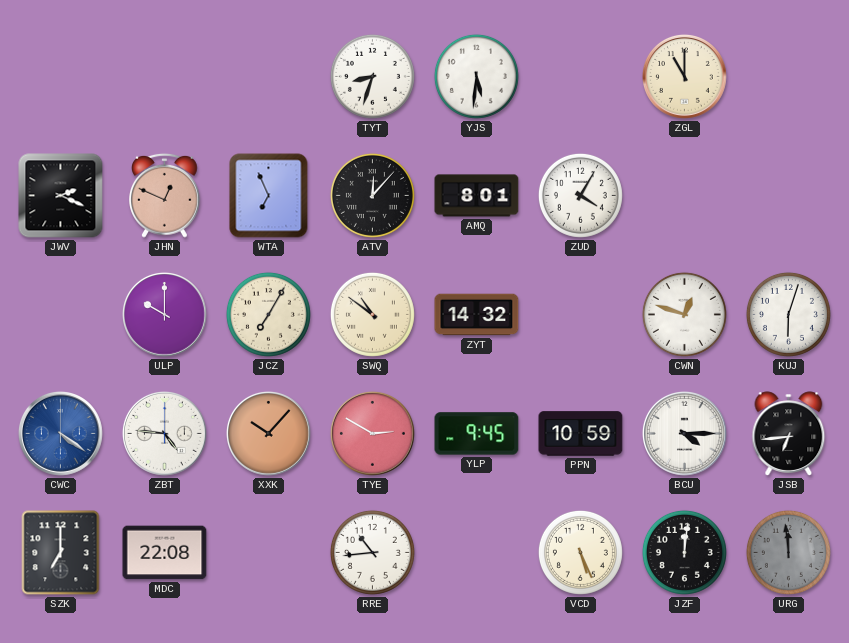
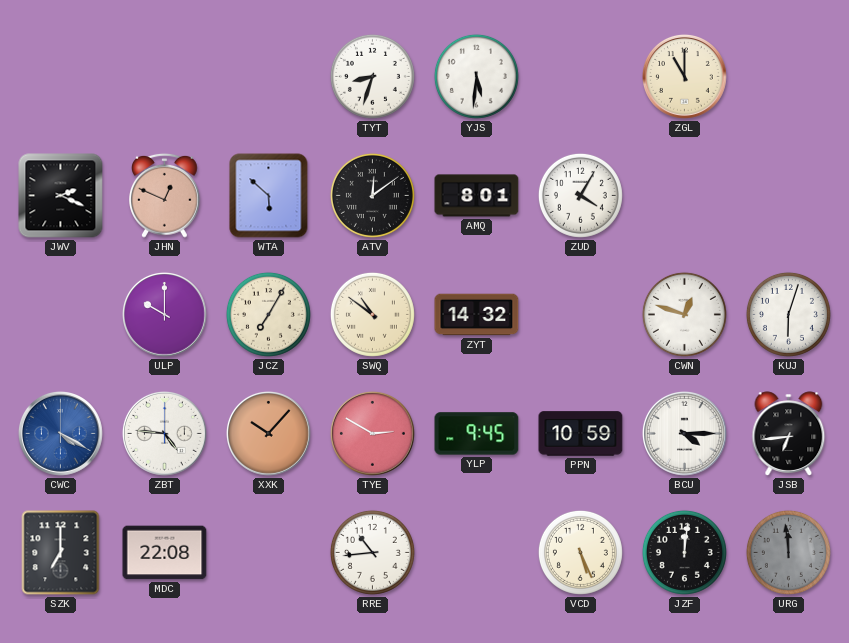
WTA: 6:56 -> 5:52 (269, 196)
ATV: 12:07 -> 12:09 (372, 195)
CWC: 4:21 -> 4:20 (61, 434)
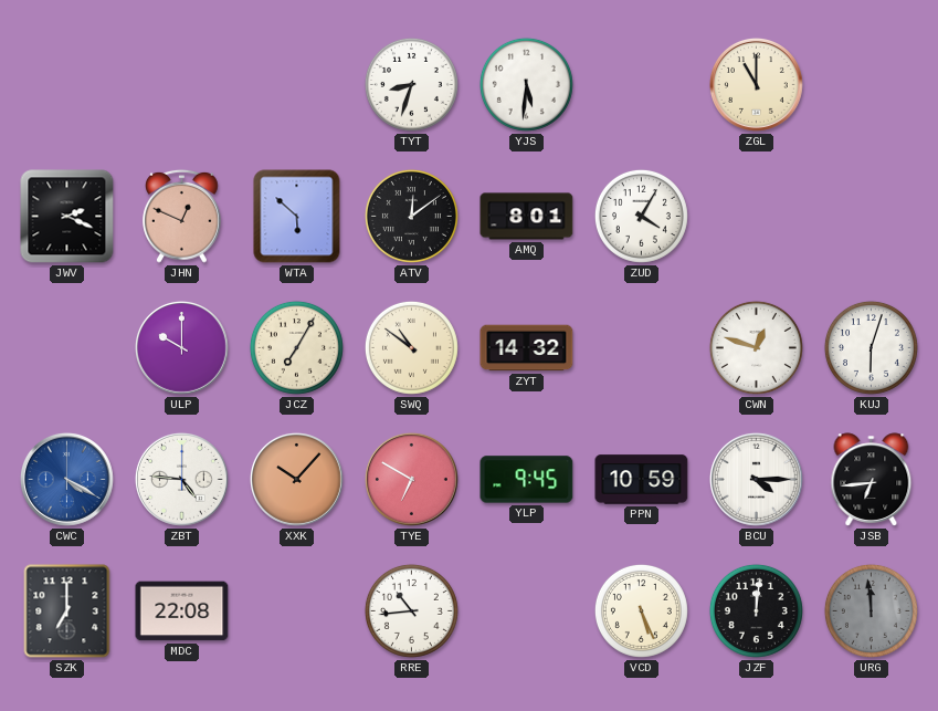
TYE: 2:50 -> 6:50 (412, 480)
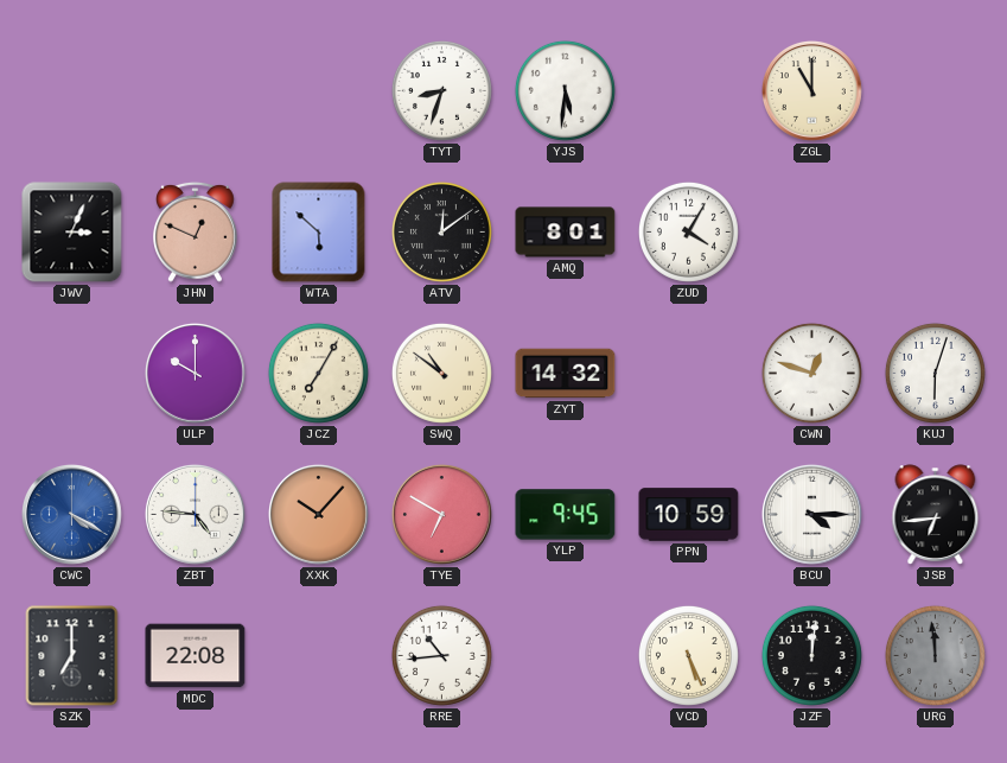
JWV: 2:19 -> 3:04 (72, 233)
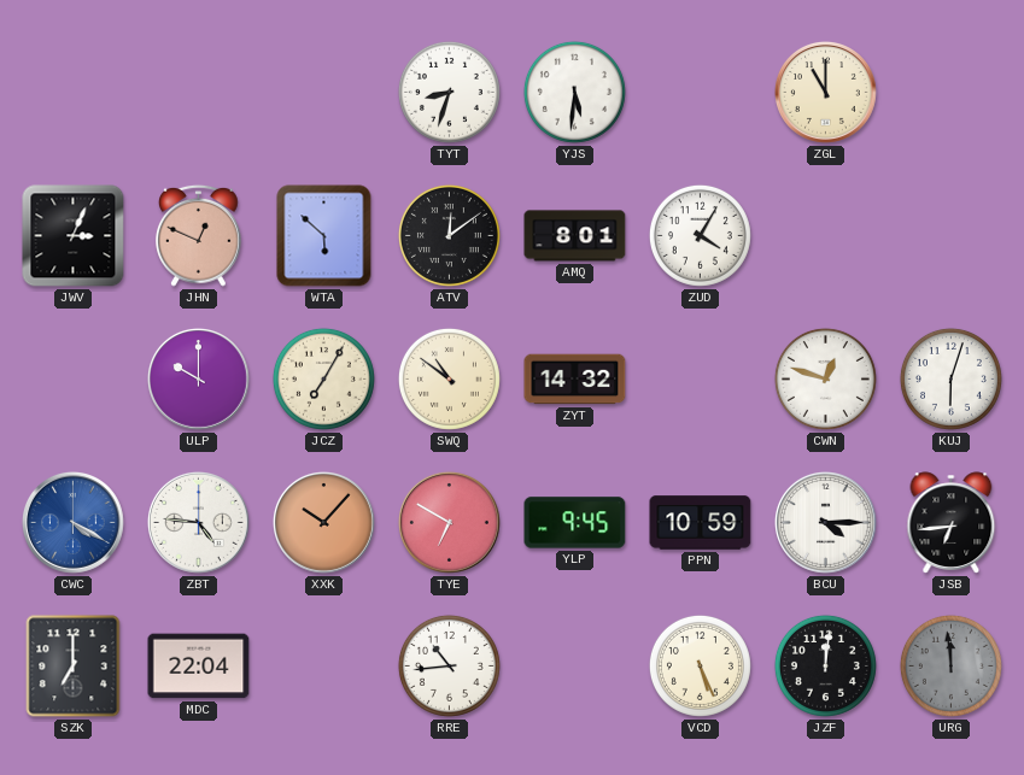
MDC: 22:08 -> 22:04 (199, 667)
